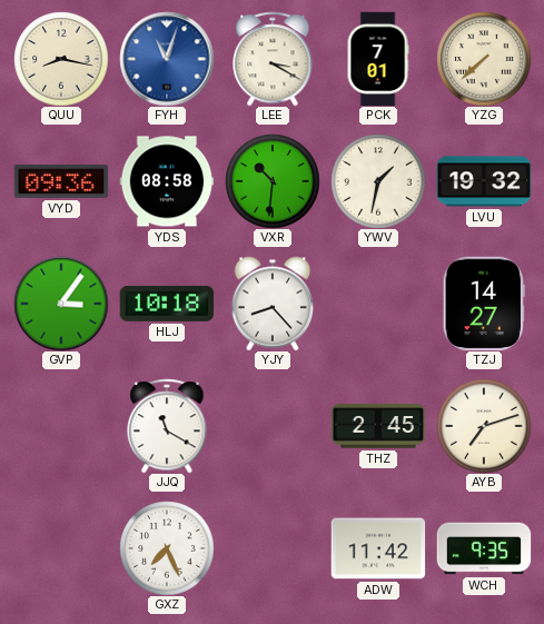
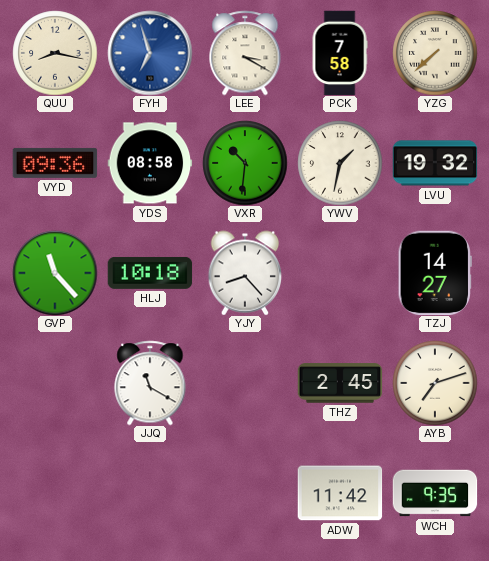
FYH: 11:03 -> 6:57 (150, 53)
PCK: 7:01 -> 7:58 (340, 53)
GVP: 3:06 -> 11:23 (55, 273)
GXZ: 7:26 -> none (167, 548)
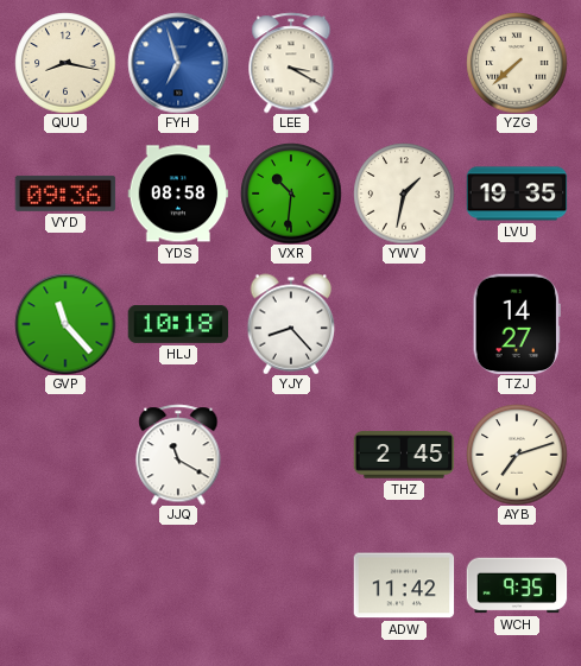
PCK: 7:58 -> none (340, 53)
LVU: 19:32 -> 19:35 (517, 194)
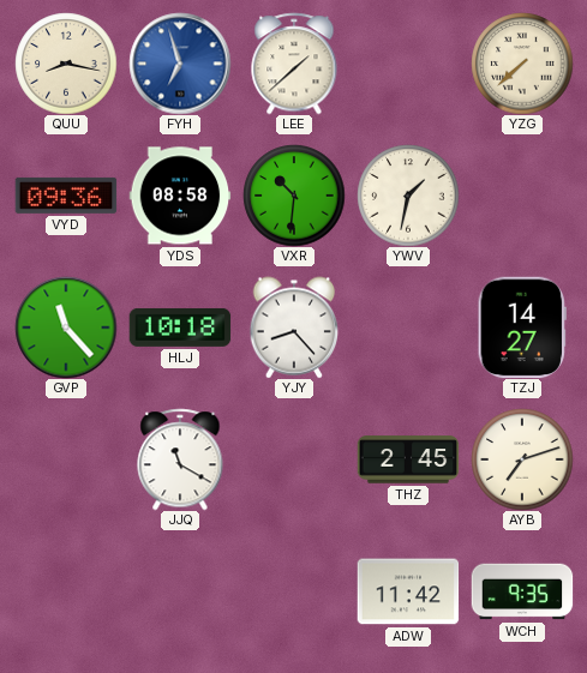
LEE: 3:20 -> 1:38 (294, 64)
LVU: 19:35 -> none (517, 194)
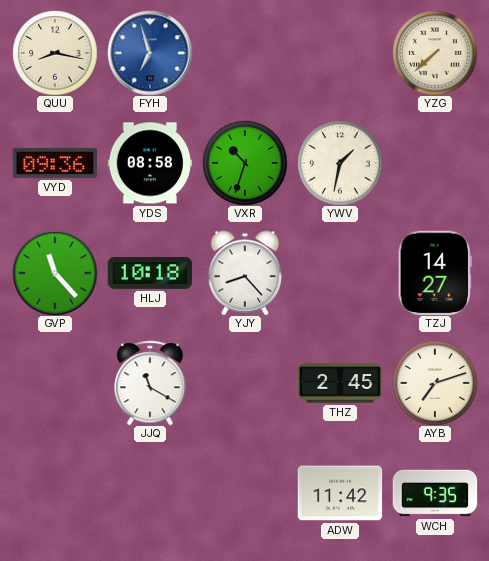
LEE: 1:38 -> none (294, 64)
VXR: 10:31 -> 10:33 (245, 163)
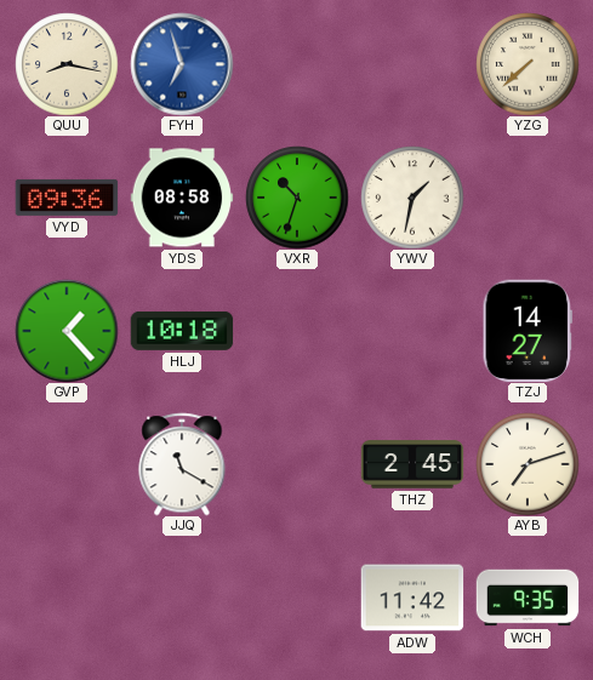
GVP: 11:23 -> 1:23 (67, 331)
YJY: 8:23 -> none (245, 273)
